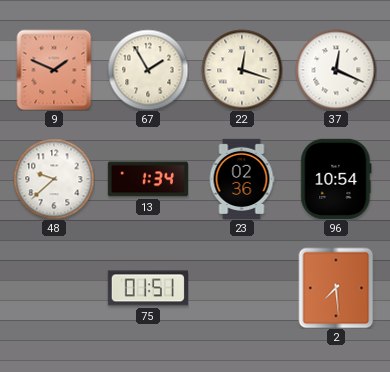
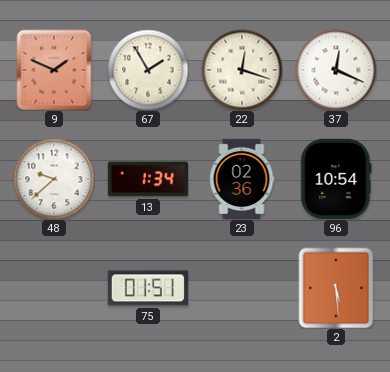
2: 7:29 -> 5:29 (336, 288)
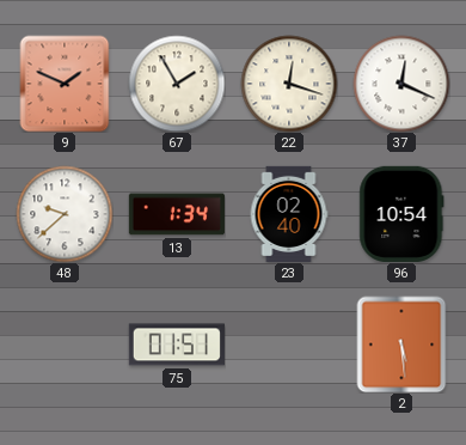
23: 02:36 -> 02:40 (289, 214)
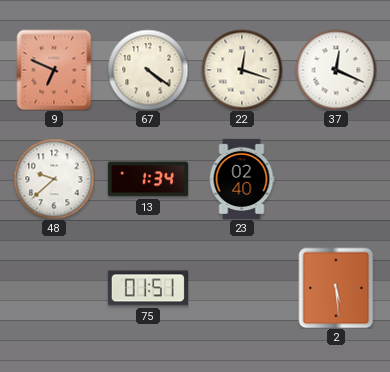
9: 1:49 -> 6:49 (54, 70)
67: 1:55 -> 4:21 (148, 70)
96: 10:54 -> none (401, 214)
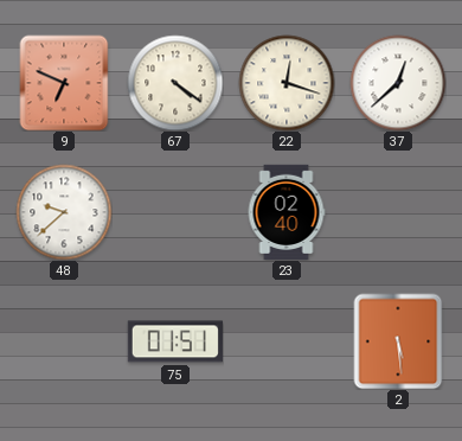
37: 12:19 -> 12:38 (398, 83)
13: 1:34 -> none (148, 179)
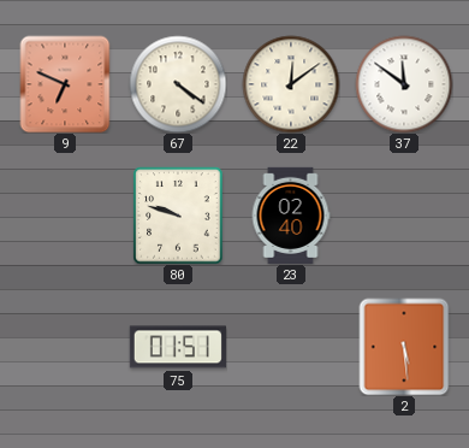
22: 12:18 -> 12:09 (291, 84)
37: 12:38 -> 11:51 (404, 84)
48: 9:38 -> none (64, 212)
80: none -> 9:48 (178, 216)
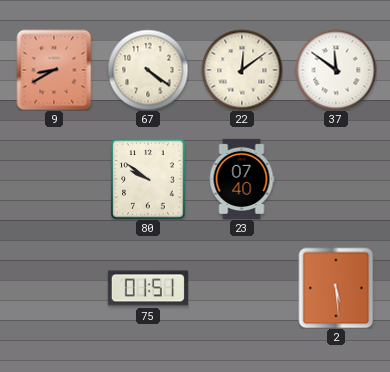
9: 6:49 -> 8:40 (54, 70)
80: 9:48 -> 9:51 (148, 179)
23: 02:40 -> 07:40 (242, 179)
